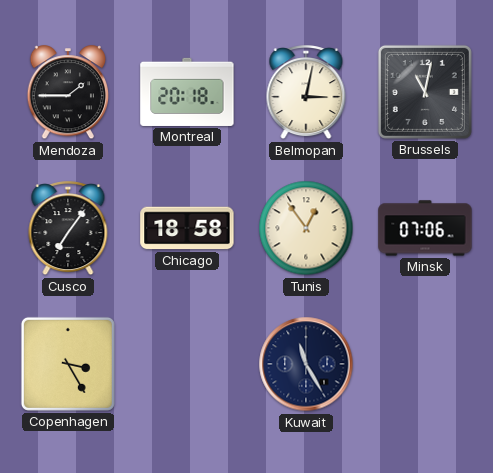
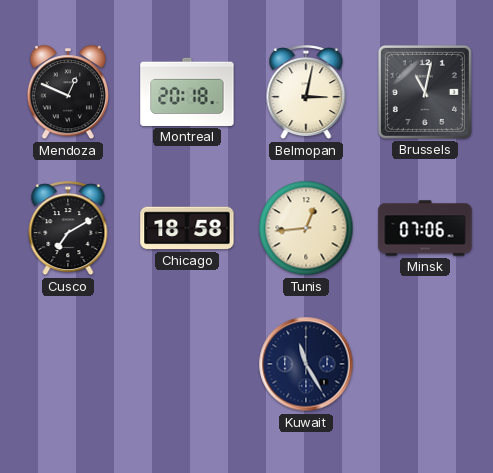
Mendoza: 1:45 -> 12:49 (68, 93)
Cusco: 7:06 -> 7:10 (68, 229)
Tunis: 12:54 -> 12:44 (306, 228)
Copenhagen: 3:25 -> none (68, 364)
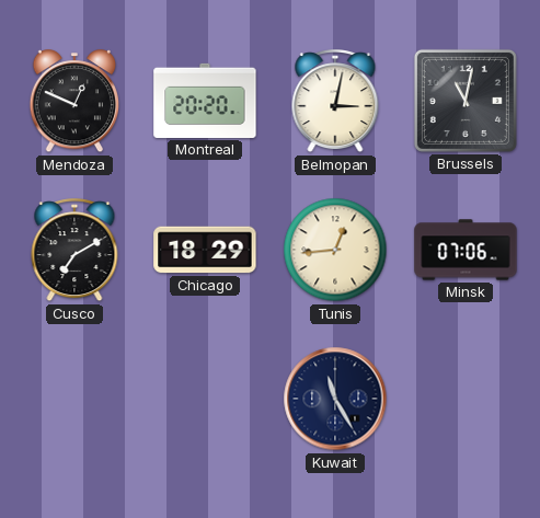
Montreal: 20:18 -> 20:20 (205, 101)
Chicago: 18:58 -> 18:29 (205, 250)
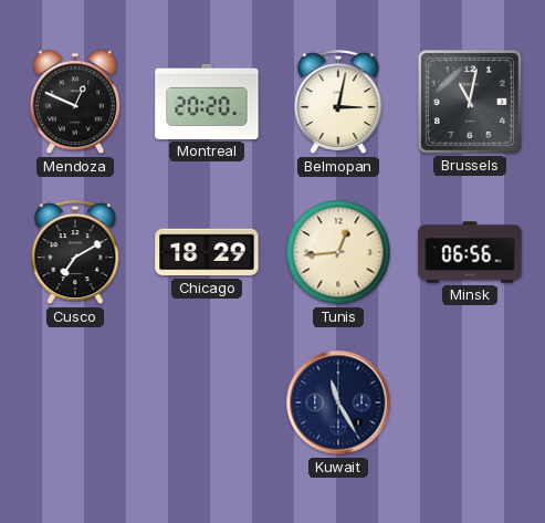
Minsk: 07:06 -> 06:56 (470, 252)
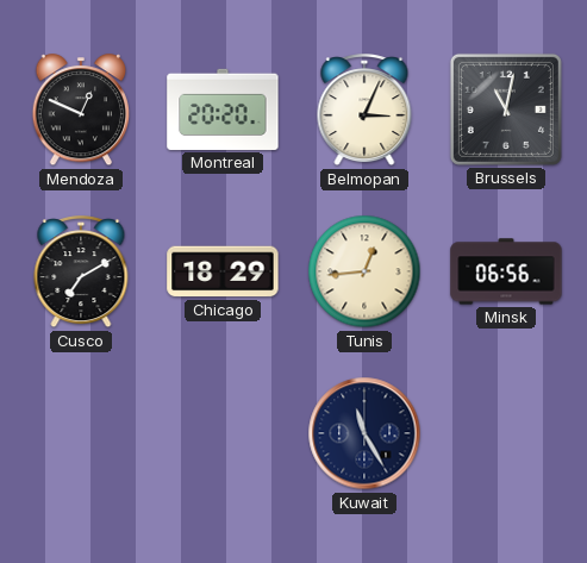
Belmopan: 3:02 -> 3:04 (364, 111)
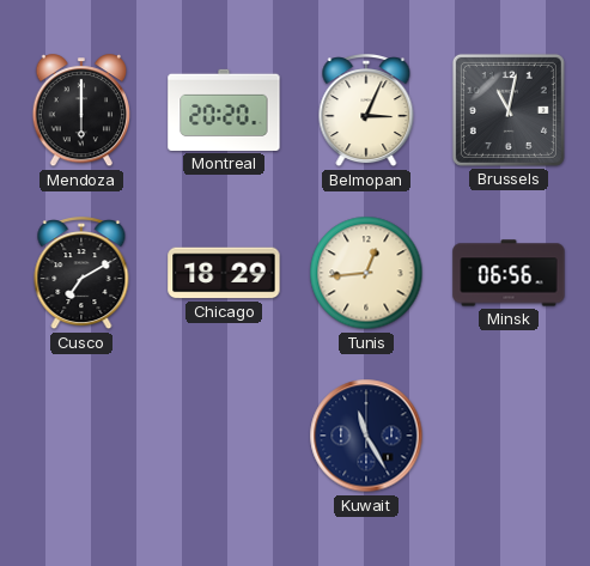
Mendoza: 12:49 -> 6:00 (81, 111)
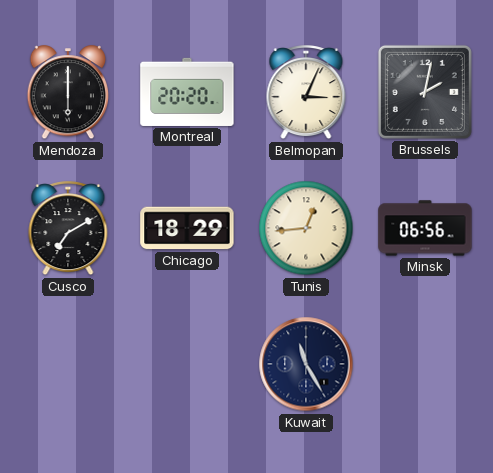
Brussels: 11:02 -> 2:02 (425, 92)
